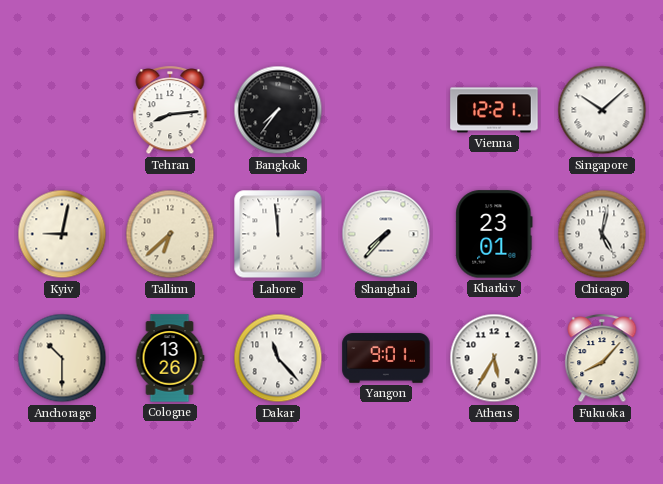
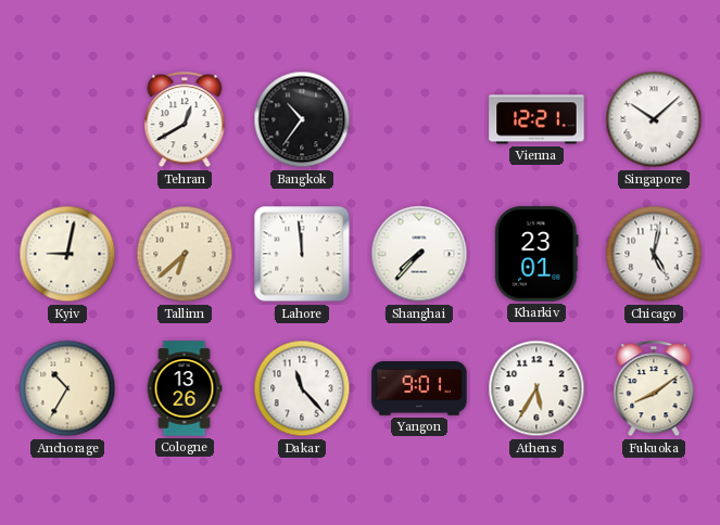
Tehran: 8:14 -> 12:40 (185, 120)
Bangkok: 7:36 -> 10:36 (302, 119)
Anchorage: 10:30 -> 10:35 (67, 388)
Fukuoka: 8:07 -> 8:09 (654, 389)
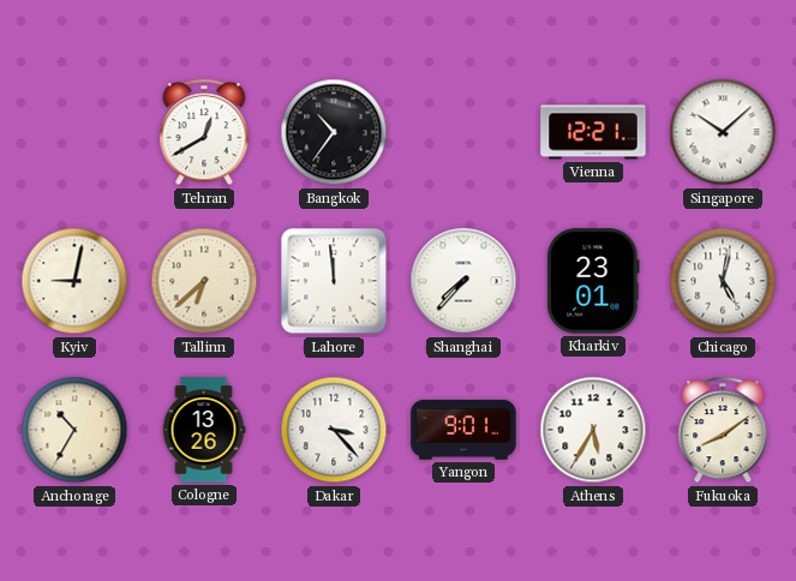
Dakar: 11:23 -> 3:23 (334, 430)
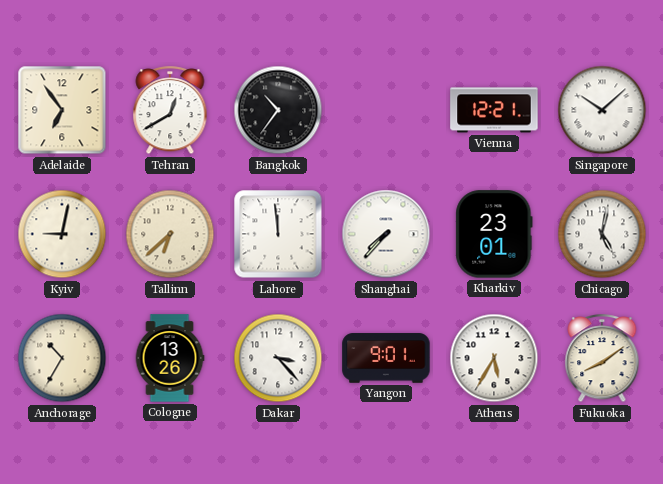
Adelaide: none -> 6:54 (62, 110)
